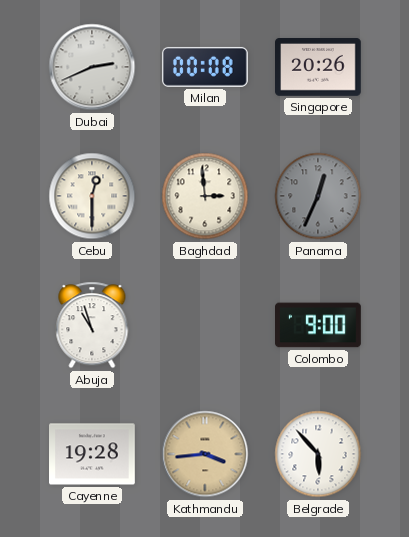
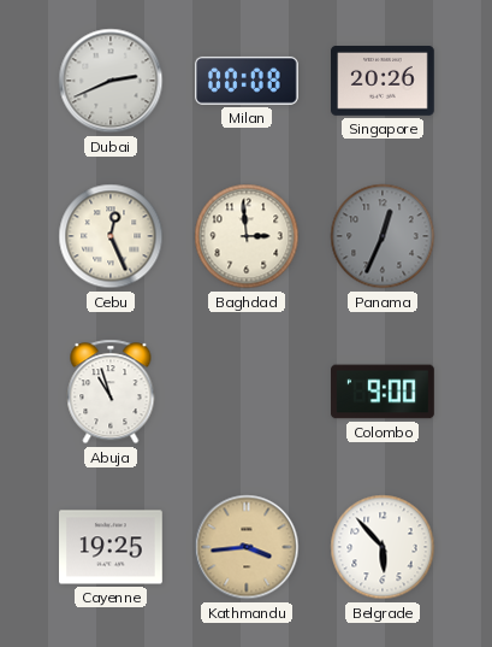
Cebu: 12:30 -> 12:26 (111, 236)
Cayenne: 19:28 -> 19:25 (112, 547)
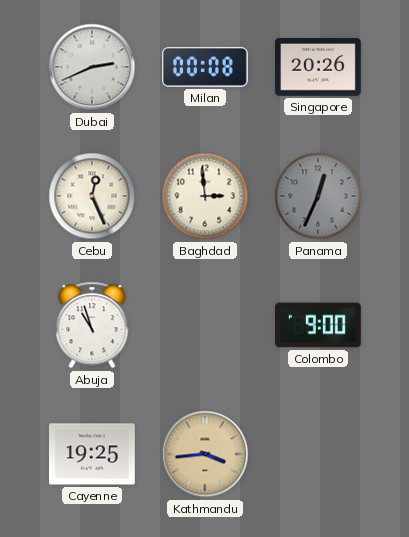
Belgrade: 5:53 -> none (383, 547)
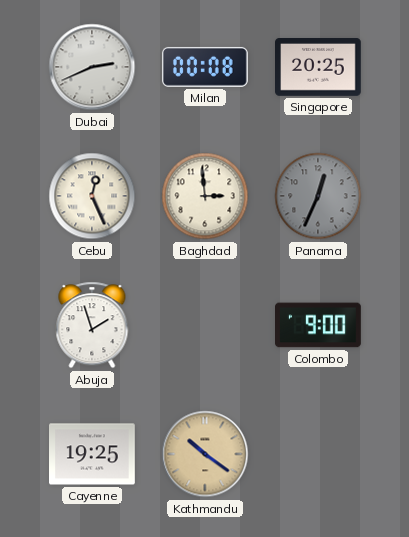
Singapore: 20:26 -> 20:25 (319, 68)
Abuja: 10:57 -> 1:57 (92, 325)
Kathmandu: 3:44 -> 10:21 (205, 454)
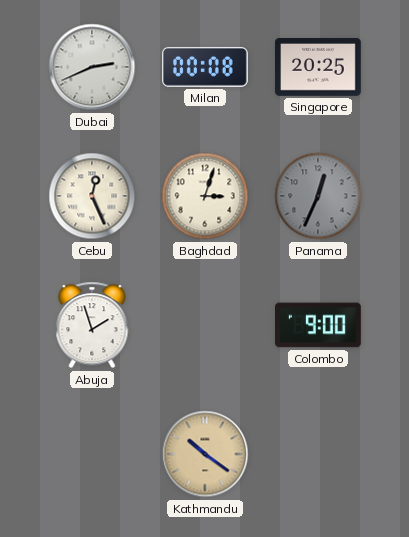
Baghdad: 2:59 -> 3:03 (205, 196)
Cayenne: 19:25 -> none (93, 454)
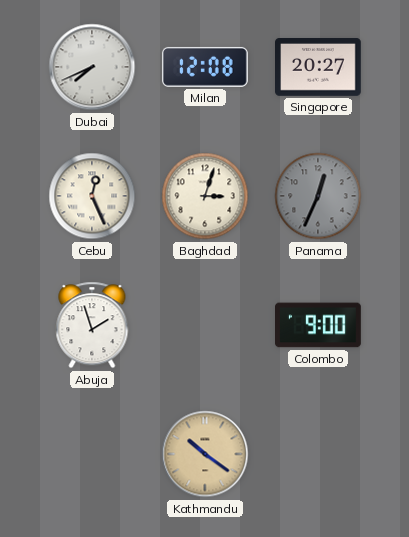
Dubai: 2:41 -> 7:41 (92, 67)
Milan: 00:08 -> 12:08 (205, 67)
Singapore: 20:25 -> 20:27 (319, 68)
